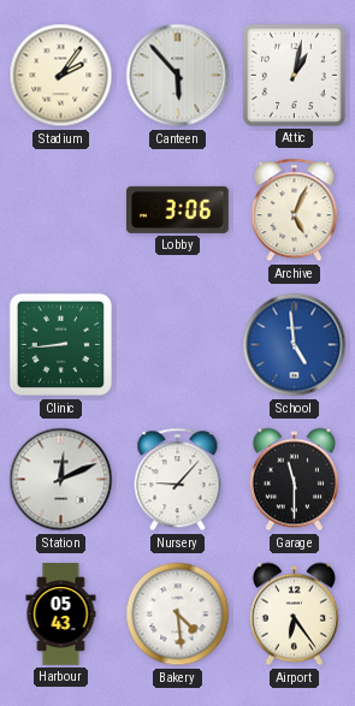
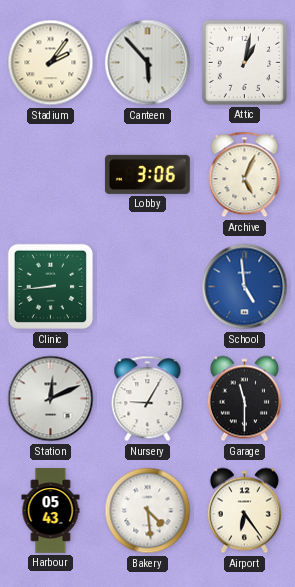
Nursery: 9:07 -> 9:05 (148, 399)
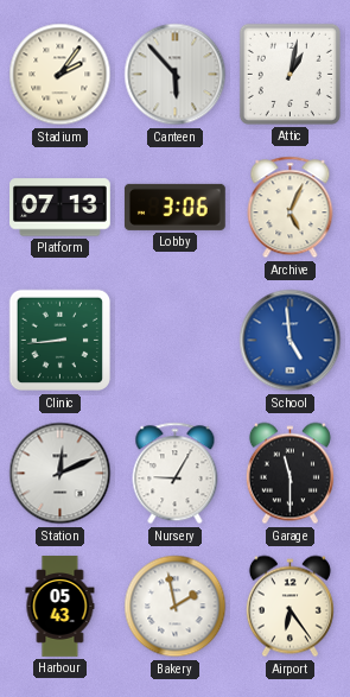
Platform: none -> 07:13 (61, 208)
Bakery: 4:29 -> 1:58 (176, 607)
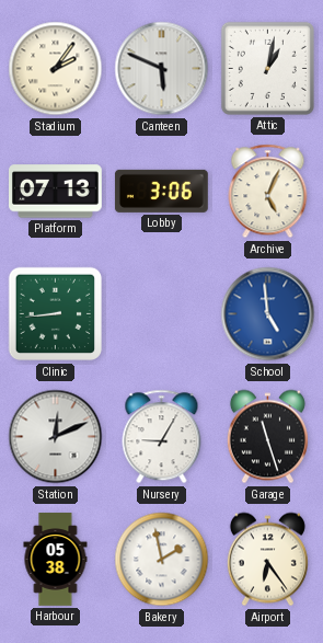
Canteen: 5:53 -> 5:49 (162, 69)
Garage: 11:30 -> 11:27 (267, 437)
Harbour: 05:43 -> 05:38 (56, 560)
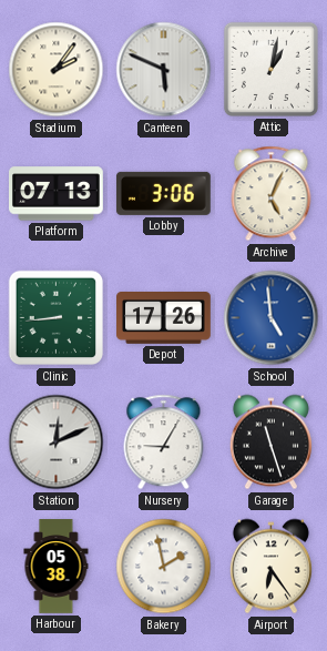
Depot: none -> 17:26 (164, 318)
